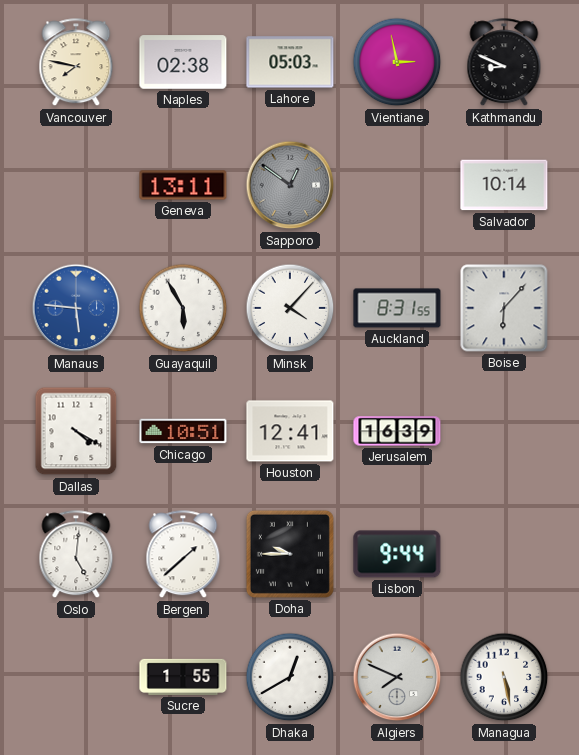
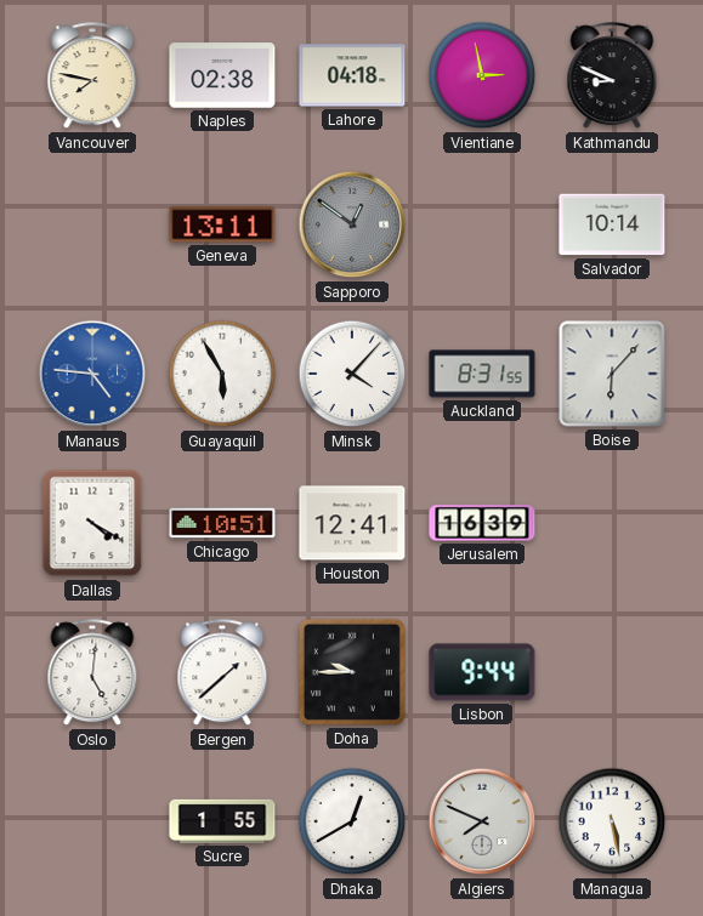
Lahore: 05:03 -> 04:18 (352, 75)
Manaus: 5:46 -> 4:46 (92, 374)
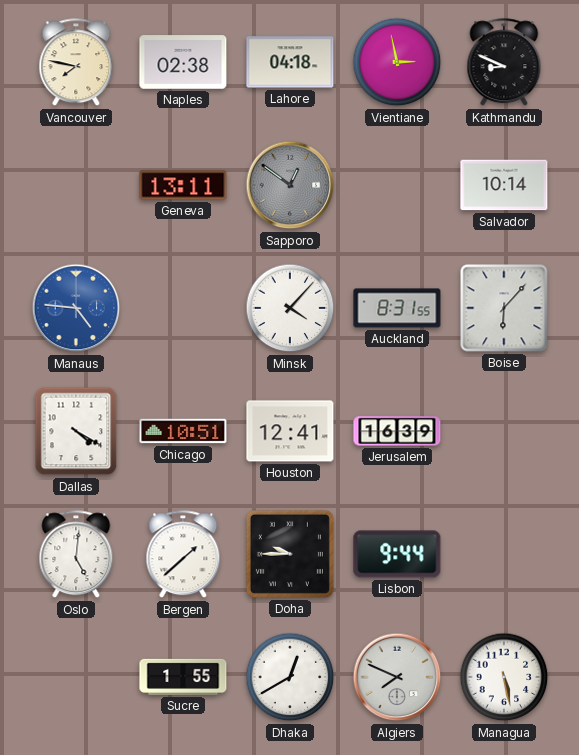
Guayaquil: 5:55 -> none (222, 374)
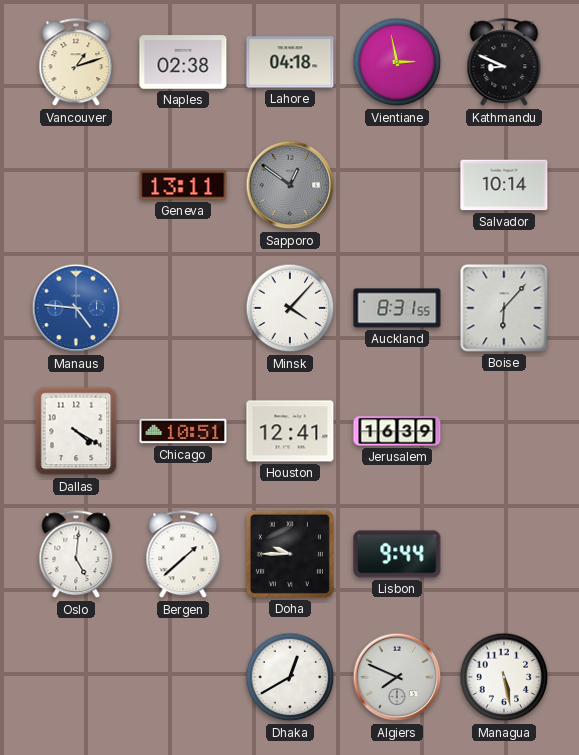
Vancouver: 7:47 -> 1:12 (76, 63)
Sucre: 1:55 -> none (183, 677)
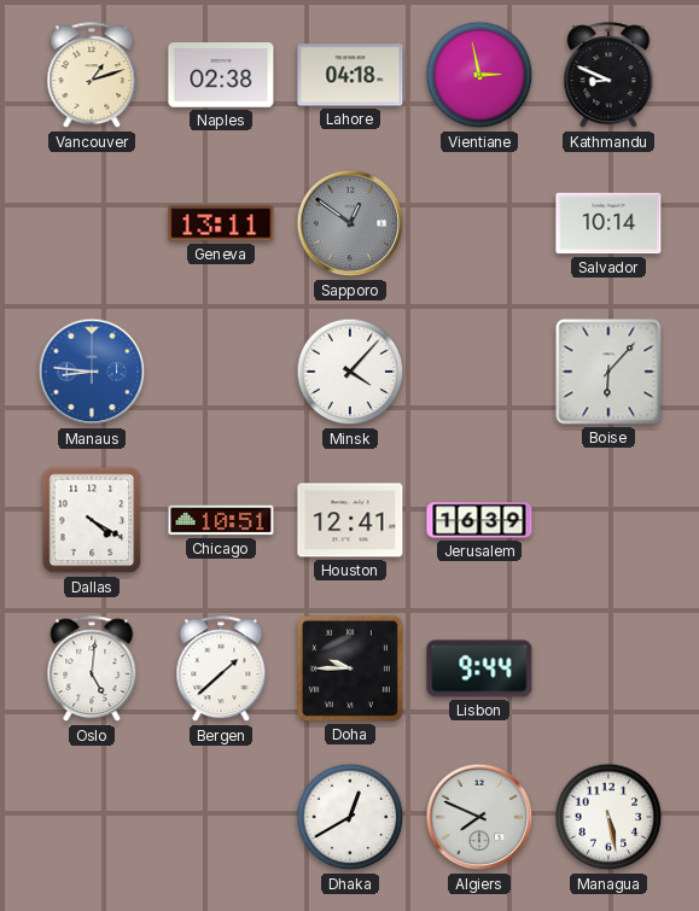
Manaus: 4:46 -> 8:46 (92, 372)
Auckland: 8:31 -> none (397, 308)
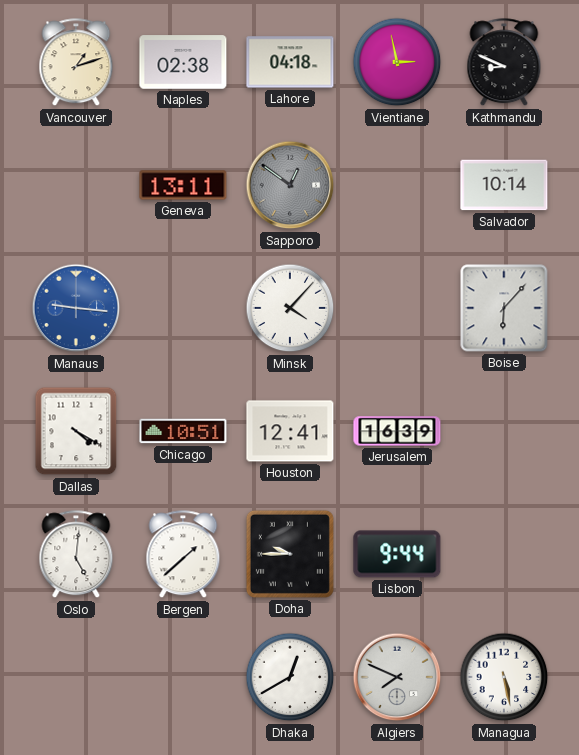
Manaus: 8:46 -> 9:16 (76, 308)
